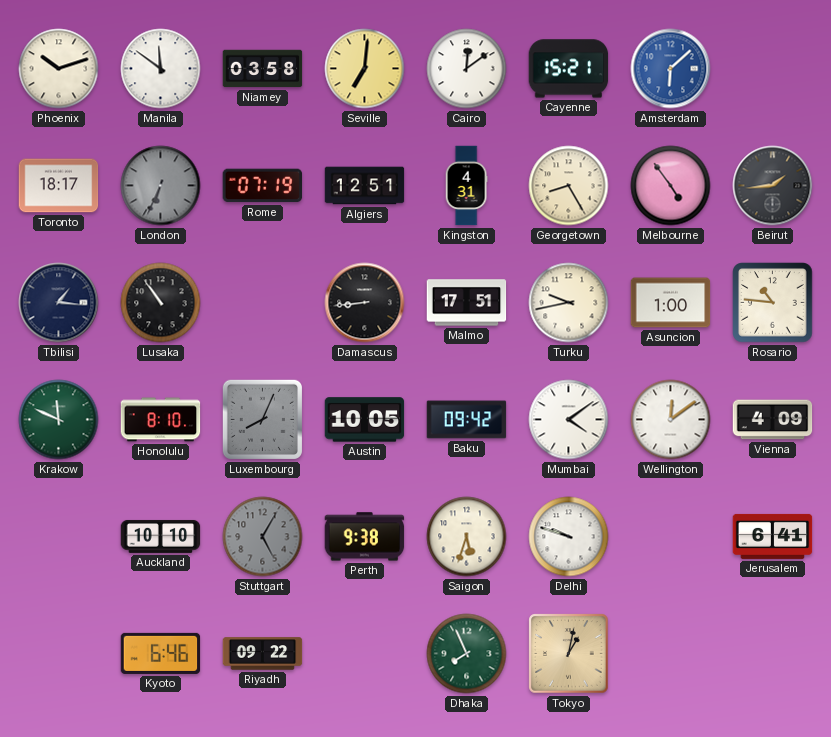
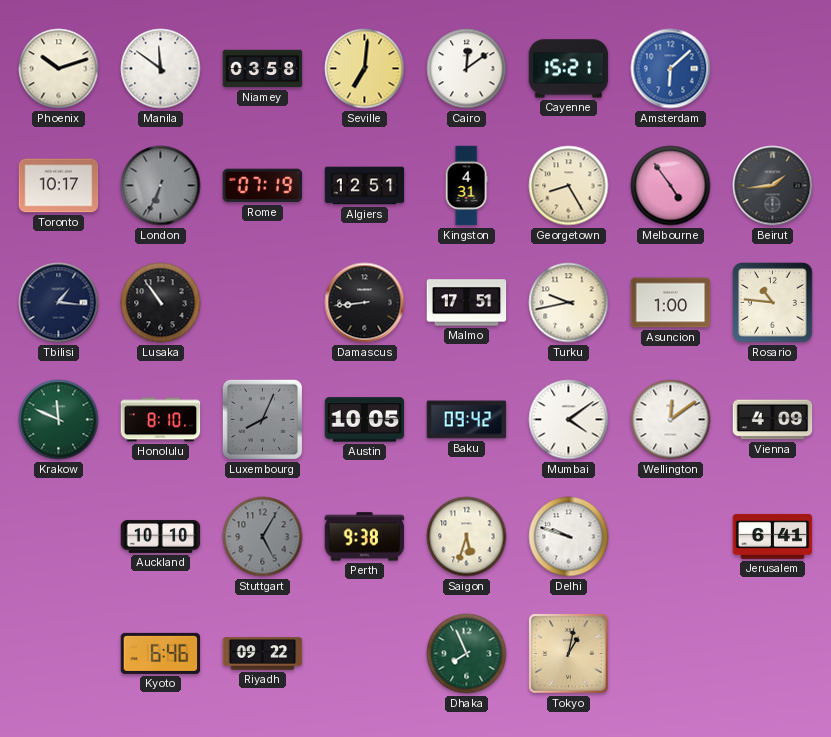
Toronto: 18:17 -> 10:17 (59, 186)
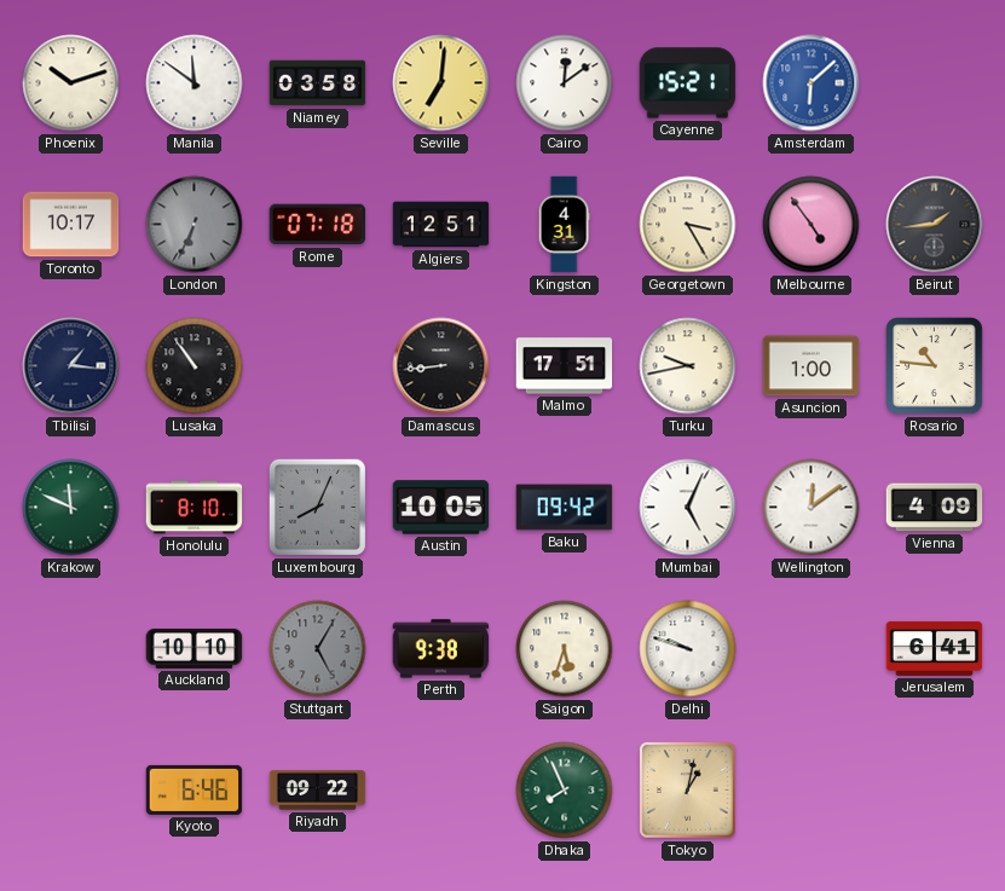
Rome: 07:19 -> 07:18 (318, 225)
Georgetown: 8:25 -> 3:25 (688, 225)
Mumbai: 4:09 -> 5:04 (688, 508)
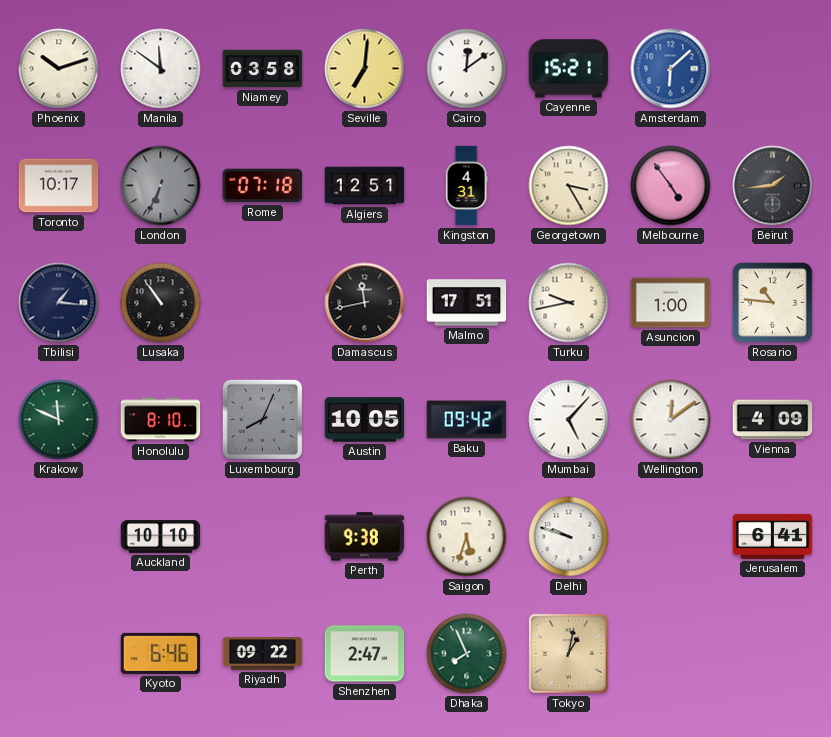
Damascus: 8:44 -> 11:43 (365, 303)
Mumbai: 5:04 -> 5:07 (569, 420)
Stuttgart: 5:05 -> none (318, 649)
Shenzhen: none -> 2:47 (365, 654)
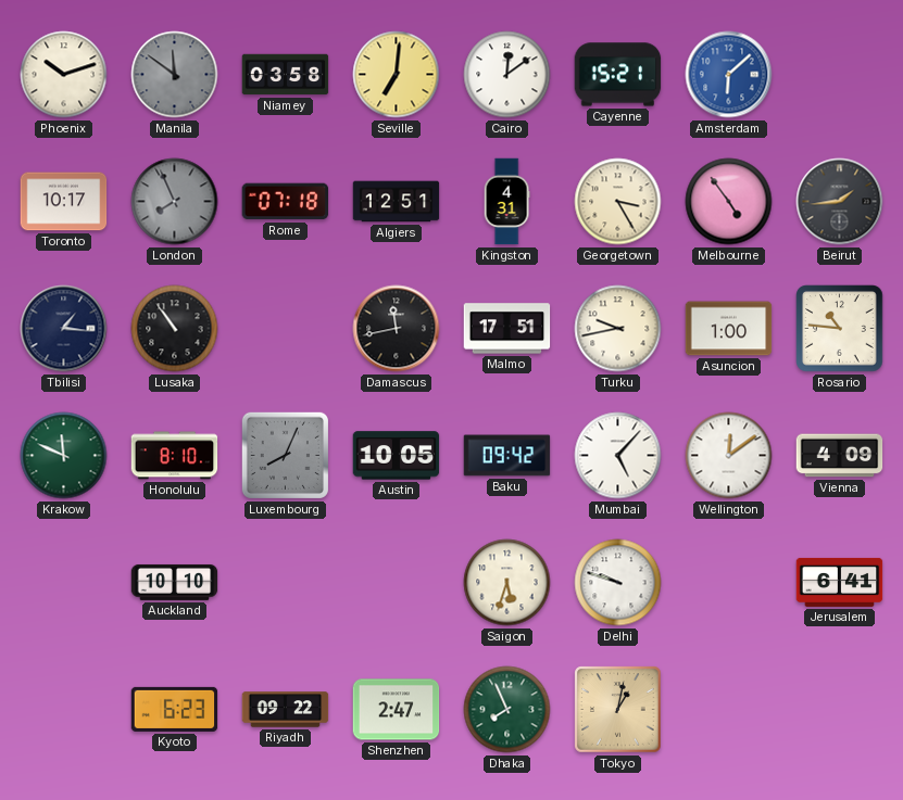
Manila dial: white -> grey (175, 75)
London: 6:34 -> 7:56 (175, 202)
Perth: 9:38 -> none (365, 537)
Kyoto: 6:46 -> 6:23 (175, 709)
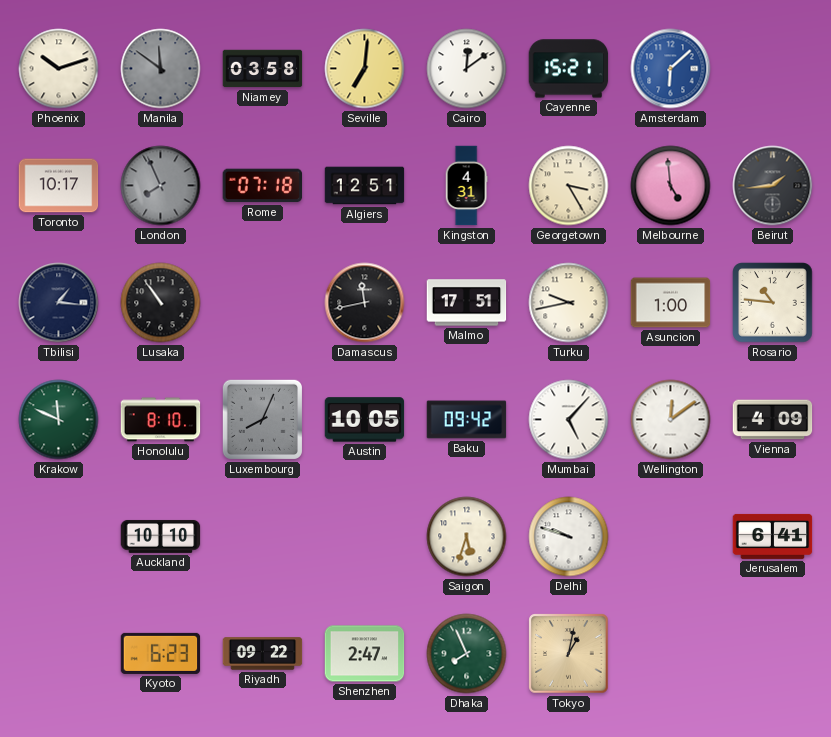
Melbourne: 4:54 -> 4:59 (671, 186)
